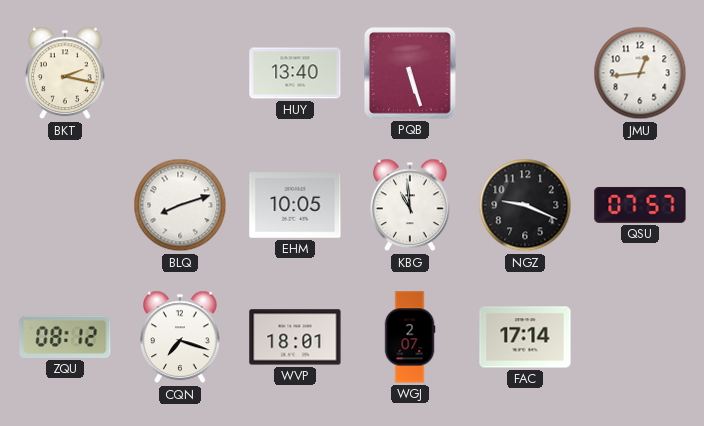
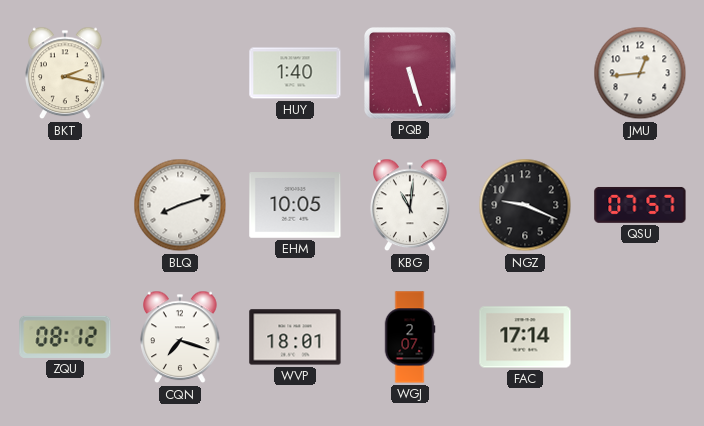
HUY: 13:40 -> 1:40 (295, 73)
KBG: 10:59 -> 11:01 (410, 205)
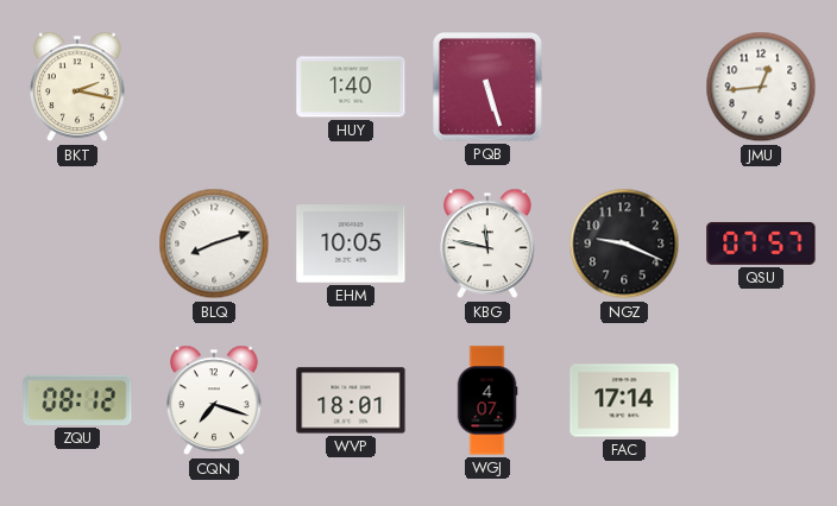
KBG: 11:01 -> 11:47 (487, 243)
WGJ: 2:07 -> 4:07 (487, 400)
